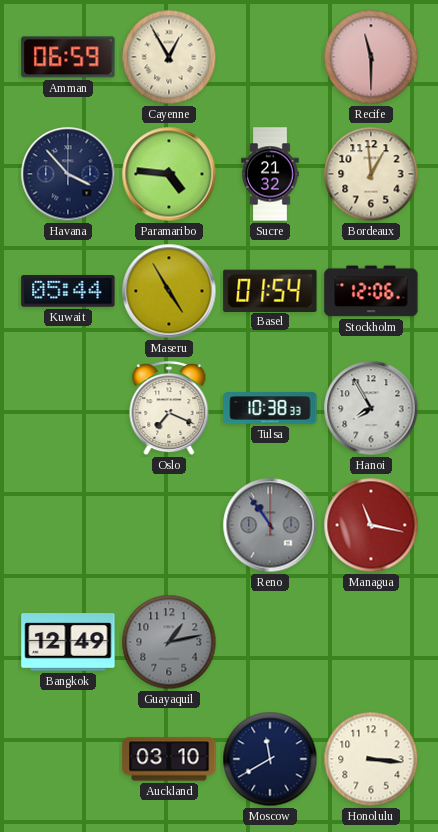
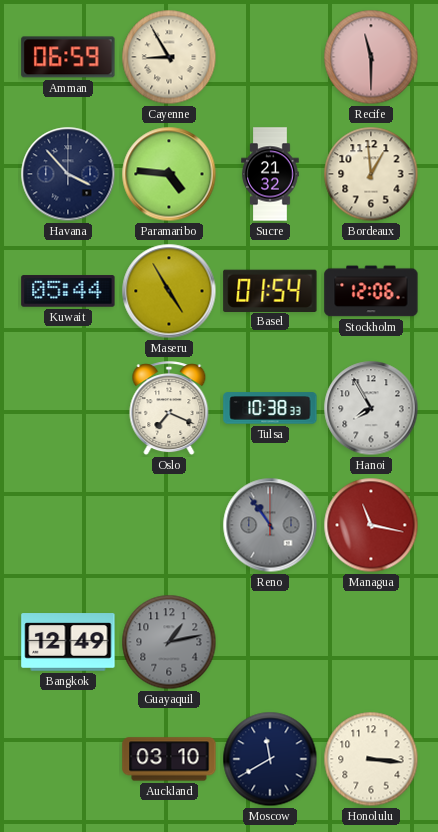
Cayenne: 12:55 -> 8:55 (169, 57)
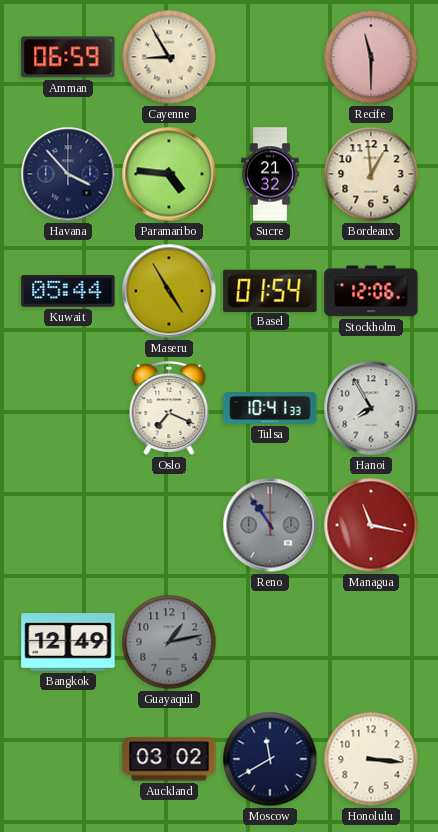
Tulsa: 10:38 -> 10:41 (270, 408)
Auckland: 03:10 -> 03:02 (169, 759)
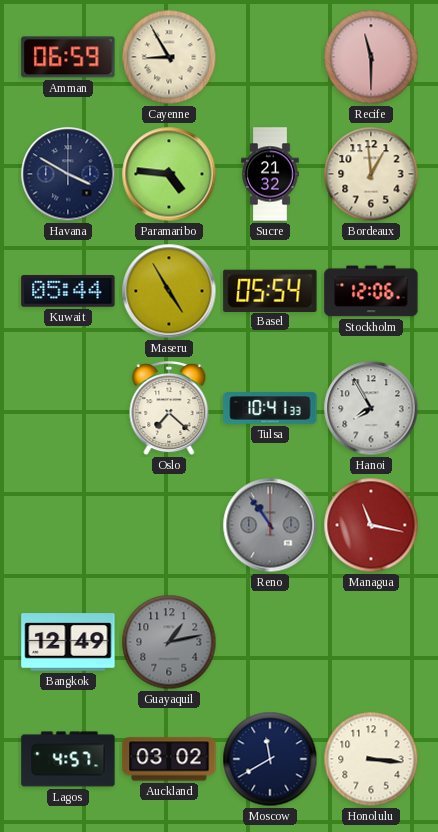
Havana: 3:53 -> 3:50 (68, 174)
Basel: 01:54 -> 05:54 (270, 290)
Oslo: 7:19 -> 7:22 (169, 409)
Lagos: none -> 4:57 (68, 759)
